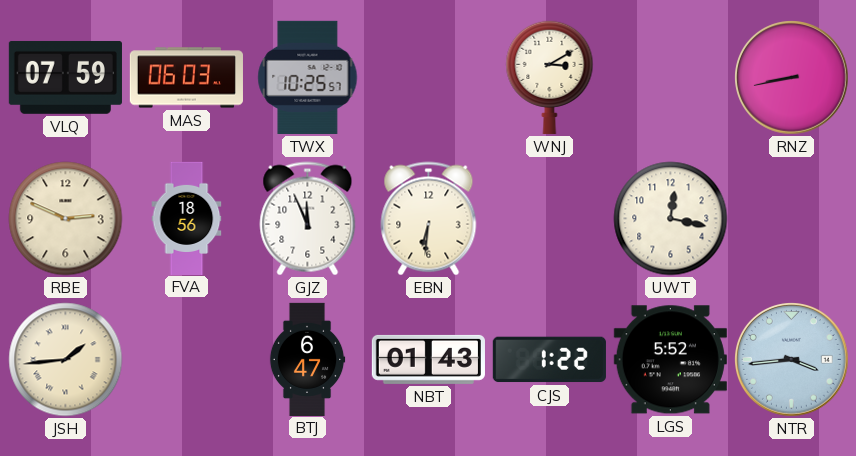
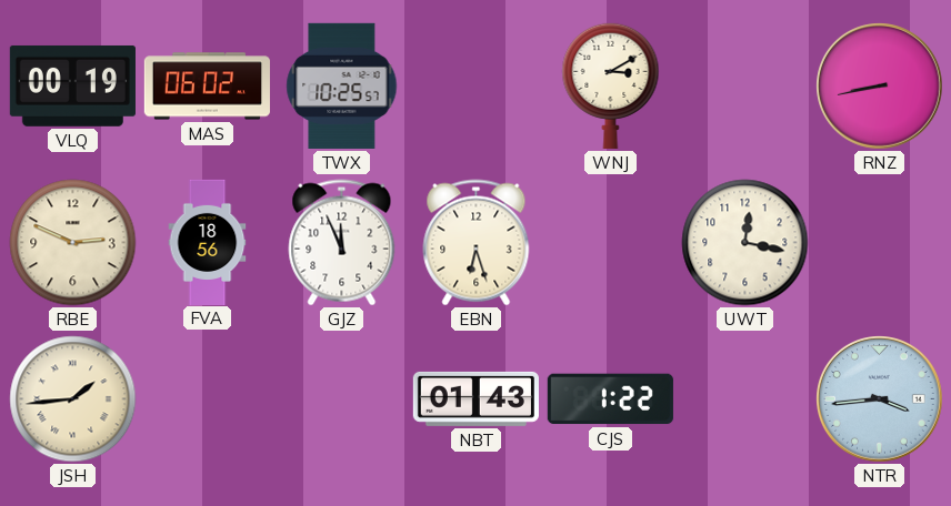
VLQ: 07:59 -> 00:19 (72, 85)
MAS: 06:03 -> 06:02 (207, 87)
EBN: 6:31 -> 6:27 (477, 243)
BTJ: 6:47 -> none (307, 359)
LGS: 5:52 -> none (670, 360)
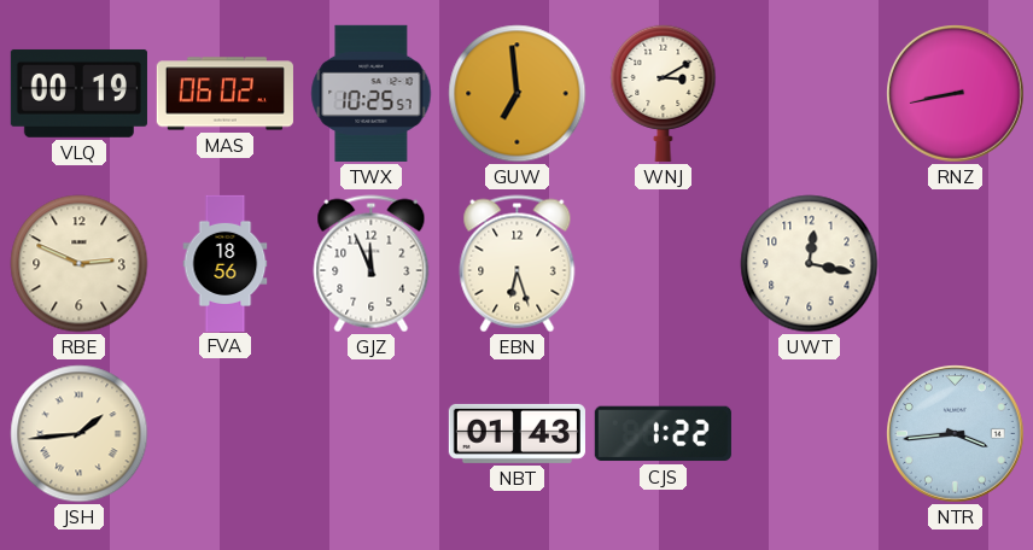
GUW: none -> 6:59 (518, 94)
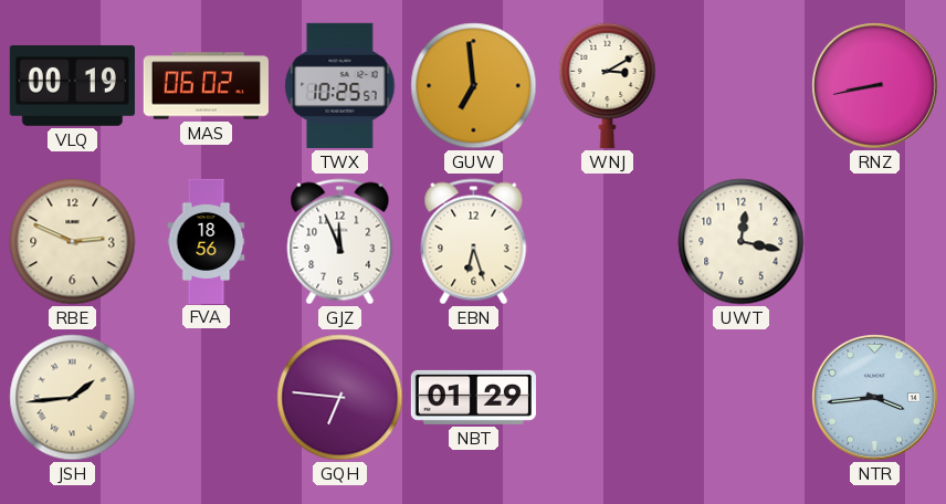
GQH: none -> 6:46 (340, 398)
NBT: 01:43 -> 01:29 (473, 397)
CJS: 1:22 -> none (663, 434)
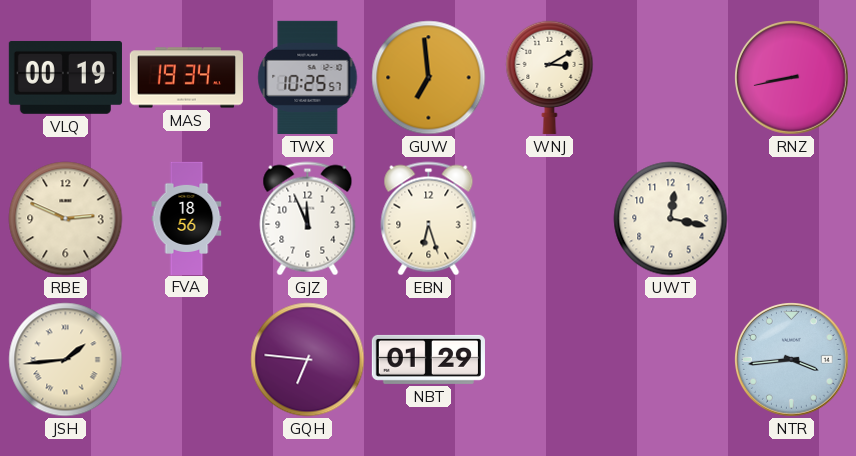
MAS: 06:02 -> 19:34 (186, 78)
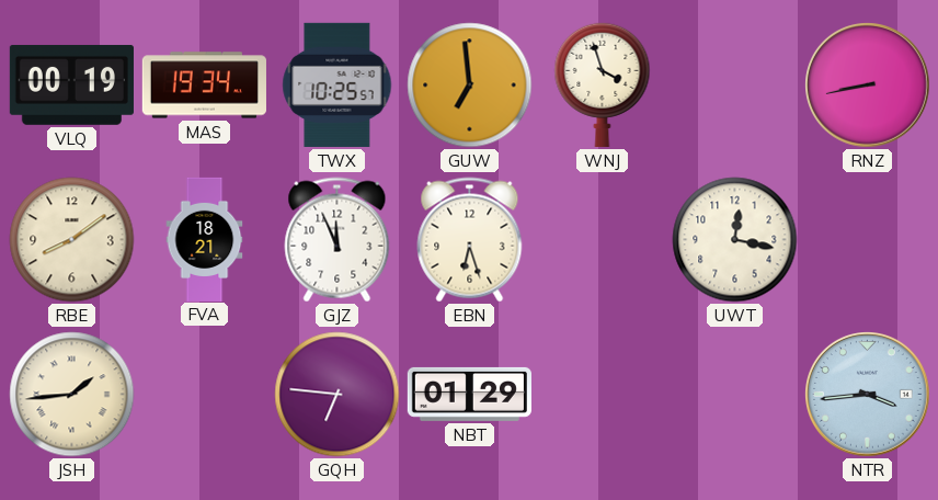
WNJ: 3:10 -> 3:57 (603, 84)
RBE: 2:49 -> 8:09 (72, 240)
FVA: 18:56 -> 18:21 (205, 239)
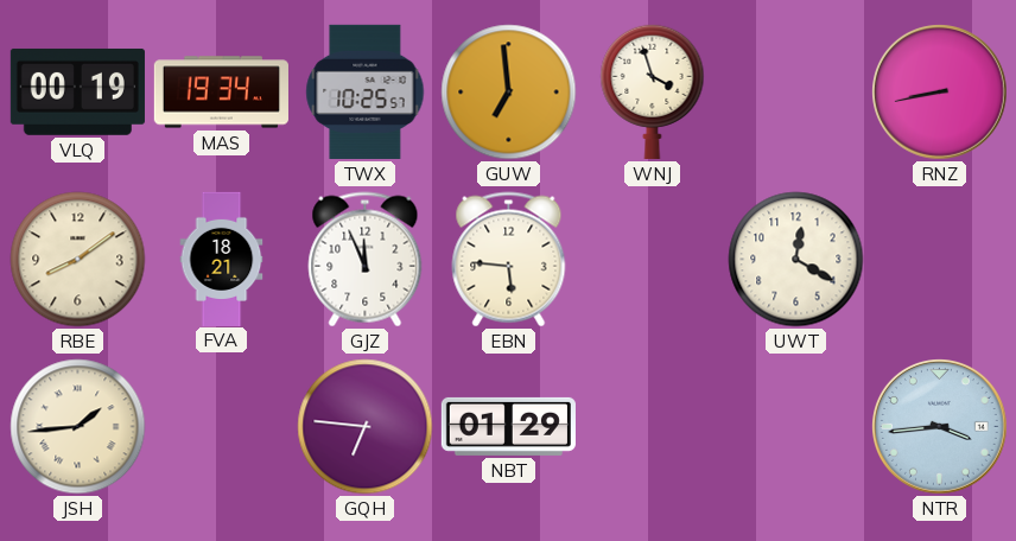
EBN: 6:27 -> 5:46 (509, 260)
UWT: 12:17 -> 12:20 (796, 260)
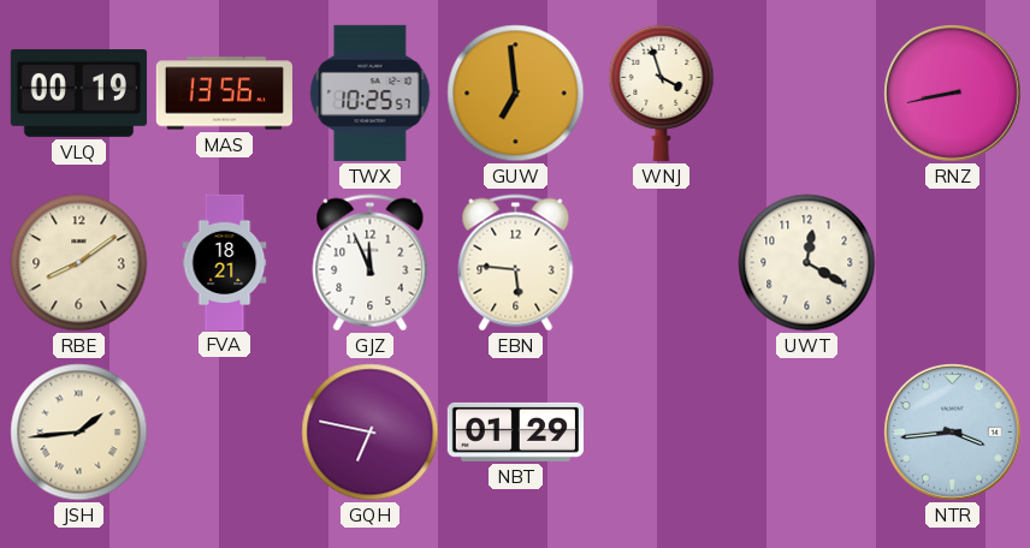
MAS: 19:34 -> 13:56 (224, 94)
GQH: 6:46 -> 6:47 (371, 433)
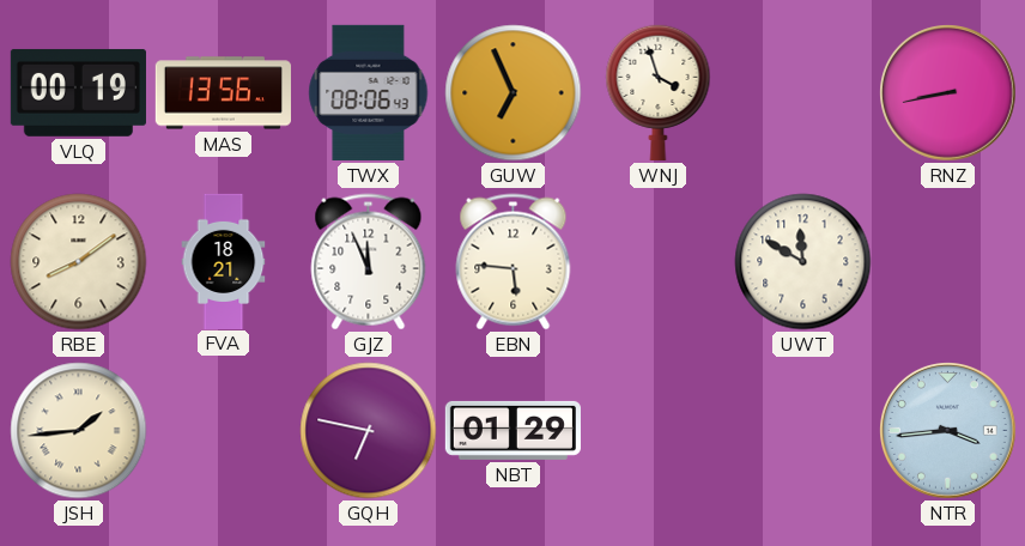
TWX: 10:25 -> 08:06 (369, 92)
GUW: 6:59 -> 6:56 (514, 93)
UWT: 12:20 -> 11:50 (803, 262)
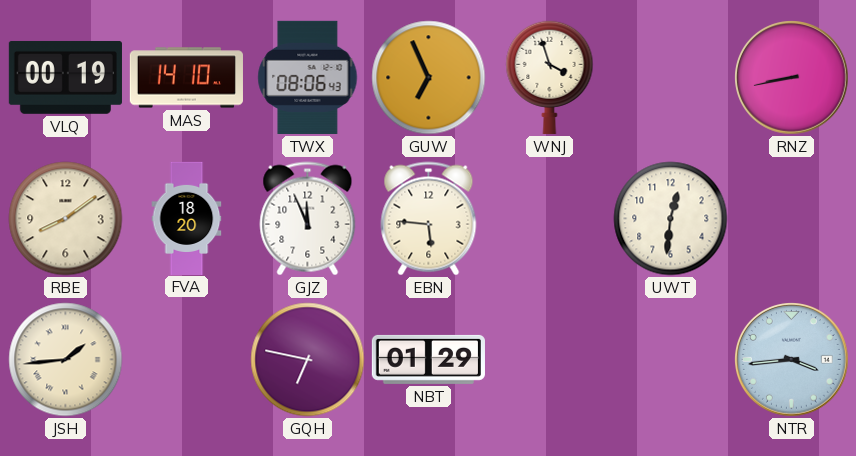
MAS: 13:56 -> 14:10 (186, 78)
FVA: 18:21 -> 18:20 (187, 218)
UWT: 11:50 -> 12:31 (671, 219)
